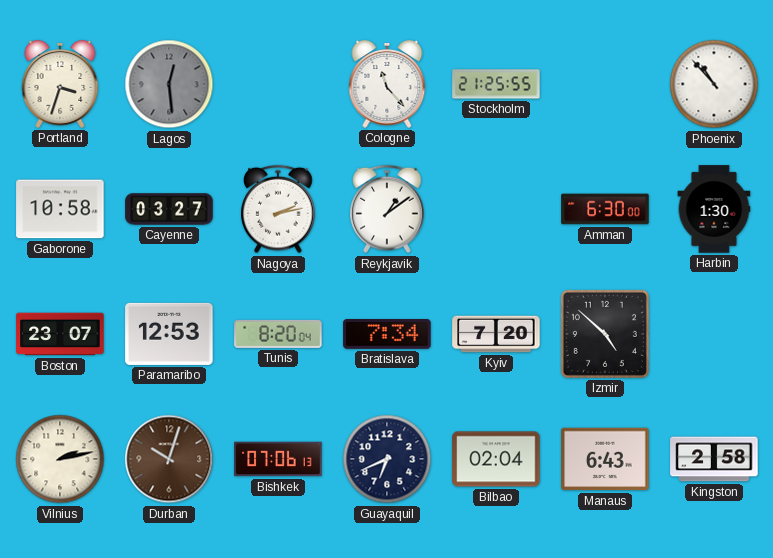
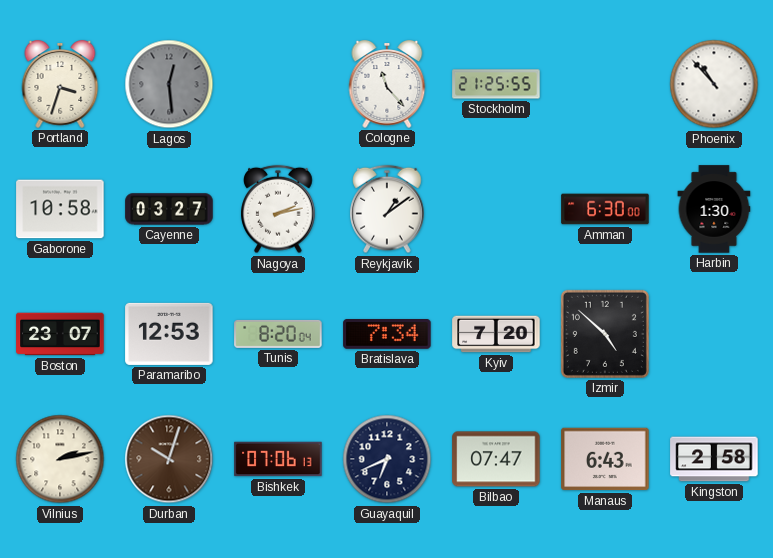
Bilbao: 02:04 -> 07:47 (496, 459)
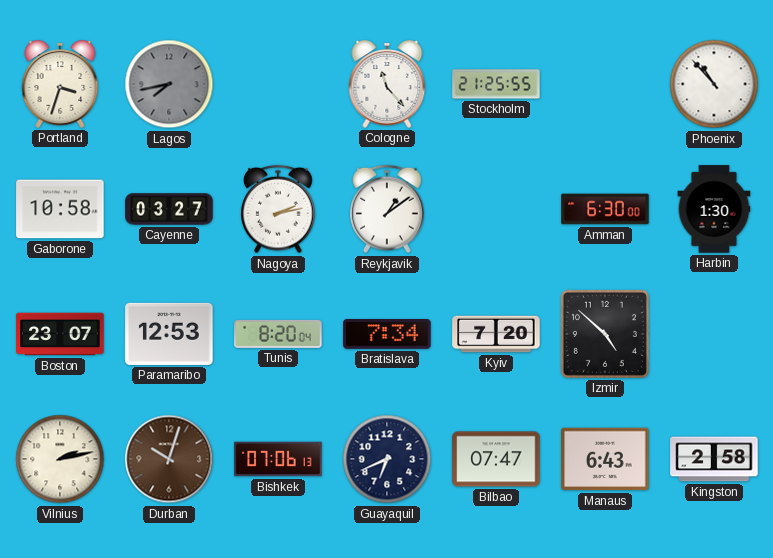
Lagos: 12:29 -> 7:43 (169, 84)
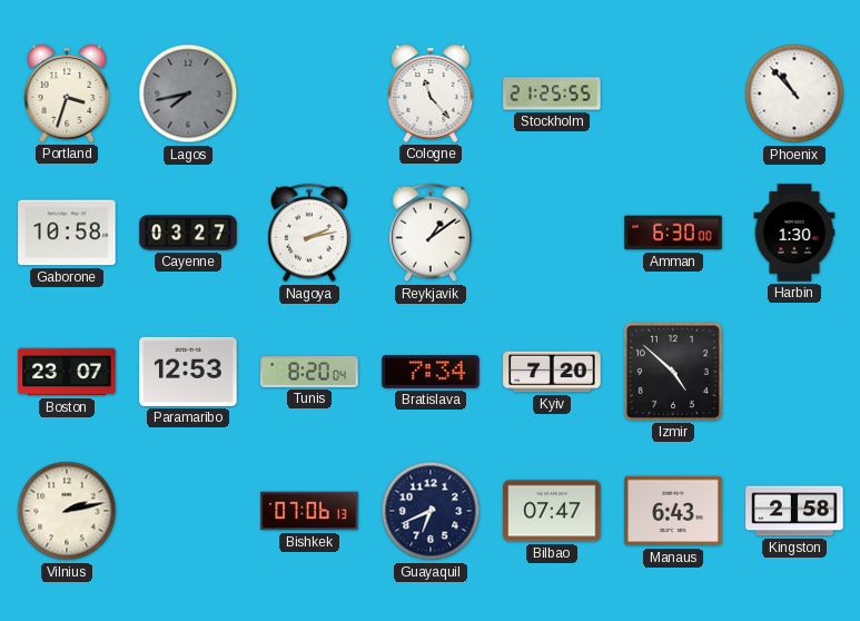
Durban: 10:03 -> none (169, 459)
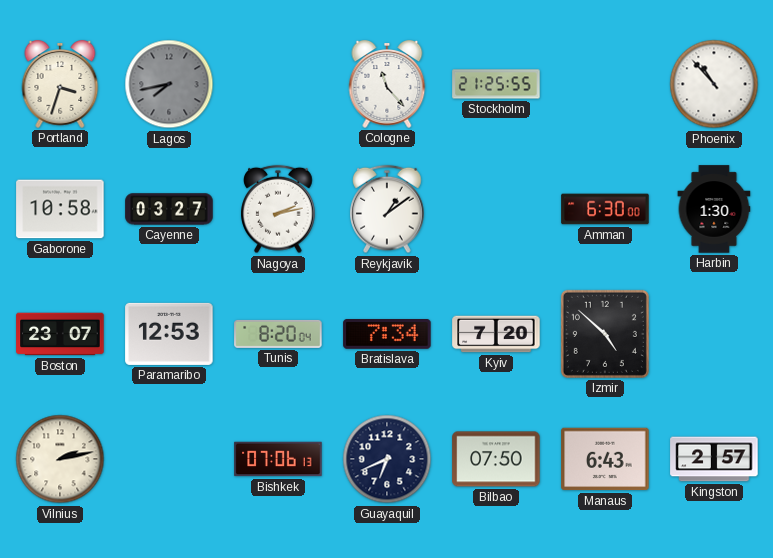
Bilbao: 07:47 -> 07:50 (496, 459)
Kingston: 2:58 -> 2:57 (714, 459)
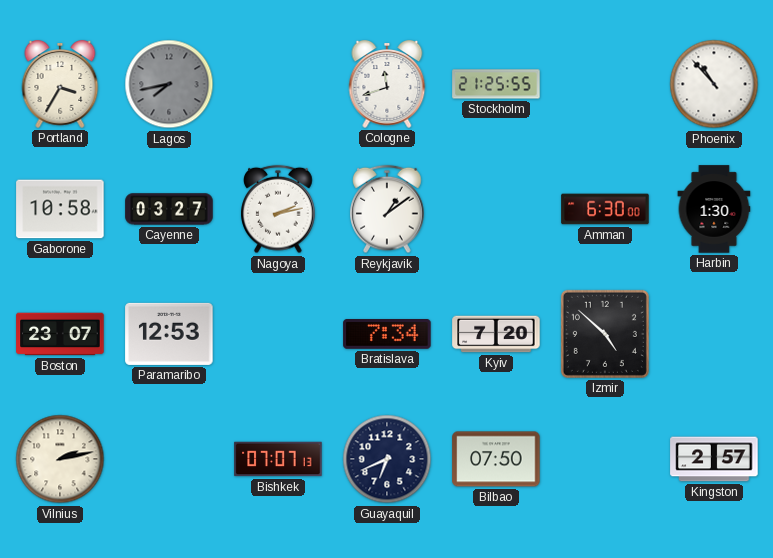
Portland: 3:33 -> 3:35 (60, 84)
Cologne: 11:23 -> 11:42 (387, 84)
Tunis: 8:20 -> none (278, 334)
Bishkek: 07:06 -> 07:07 (278, 459)
Manaus: 6:43 -> none (605, 459)
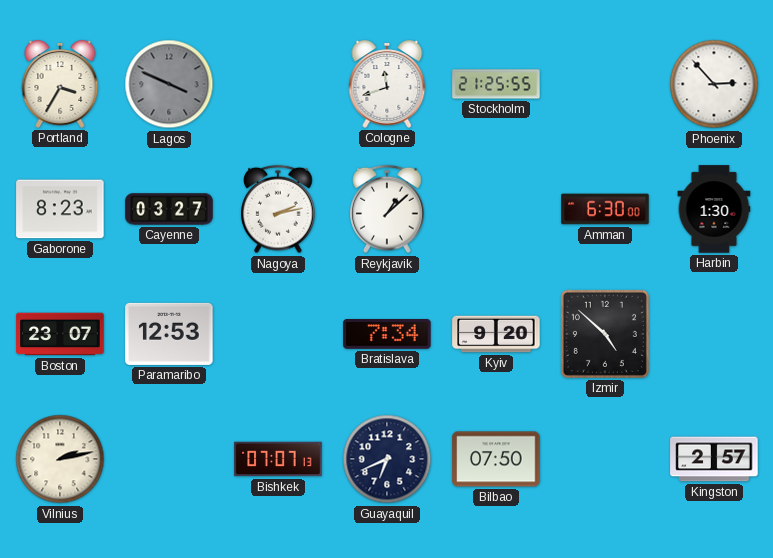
Lagos: 7:43 -> 3:49 (169, 84)
Phoenix: 10:53 -> 2:53 (714, 84)
Gaborone: 10:58 -> 8:23 (60, 209)
Reykjavik: 1:09 -> 1:08 (387, 209)
Kyiv: 7:20 -> 9:20 (496, 334)
